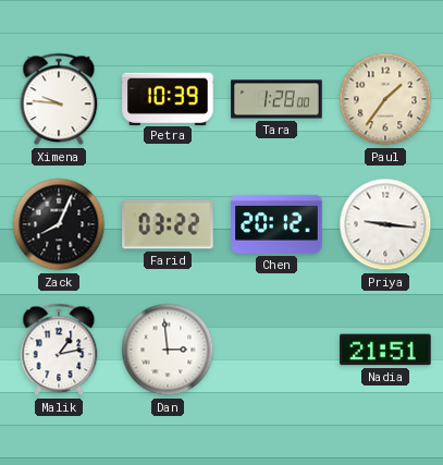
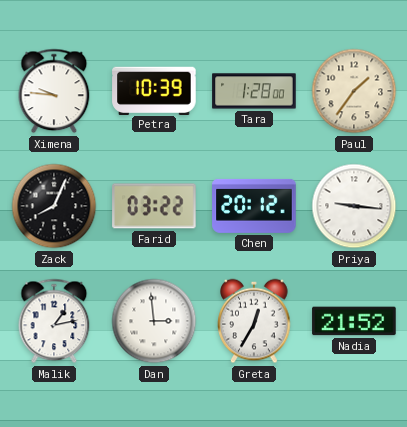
Greta: none -> 12:35 (254, 321)
Nadia: 21:51 -> 21:52 (354, 321)
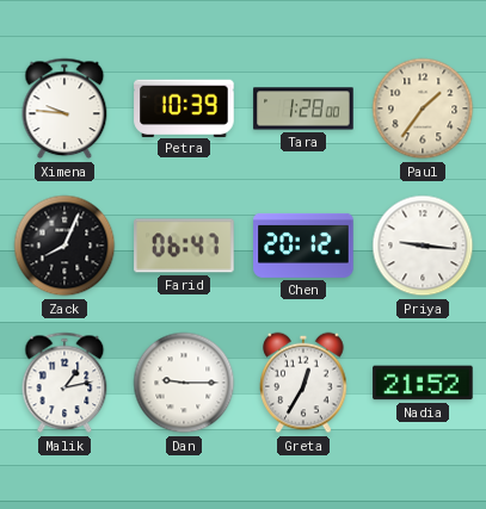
Farid: 03:22 -> 06:47 (184, 246)
Dan: 2:59 -> 9:15 (184, 383)
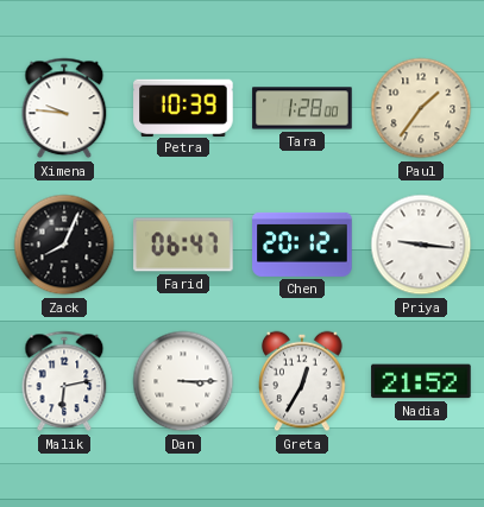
Malik: 1:13 -> 6:13 (64, 381)
Dan: 9:15 -> 3:15 (183, 381)
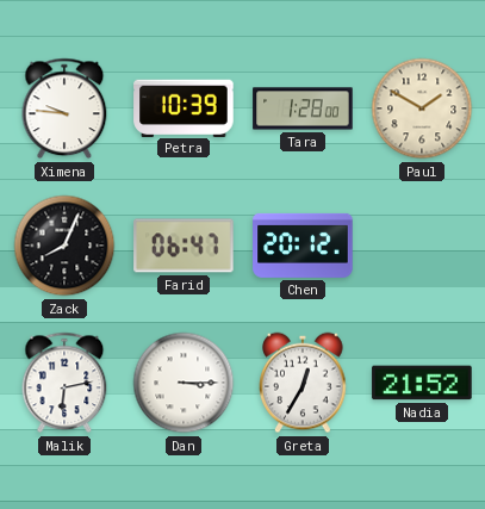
Paul: 1:36 -> 1:50 (422, 108)
Priya: 9:16 -> none (421, 245)
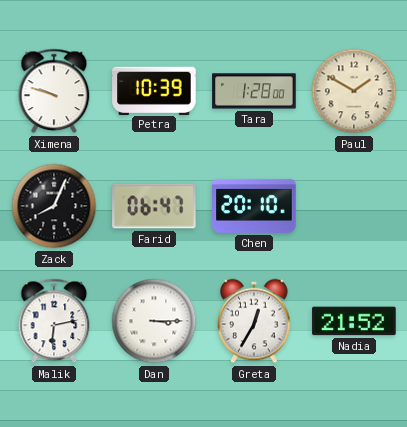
Ximena: 9:46 -> 9:48 (54, 91)
Chen: 20:12 -> 20:10 (254, 206)
